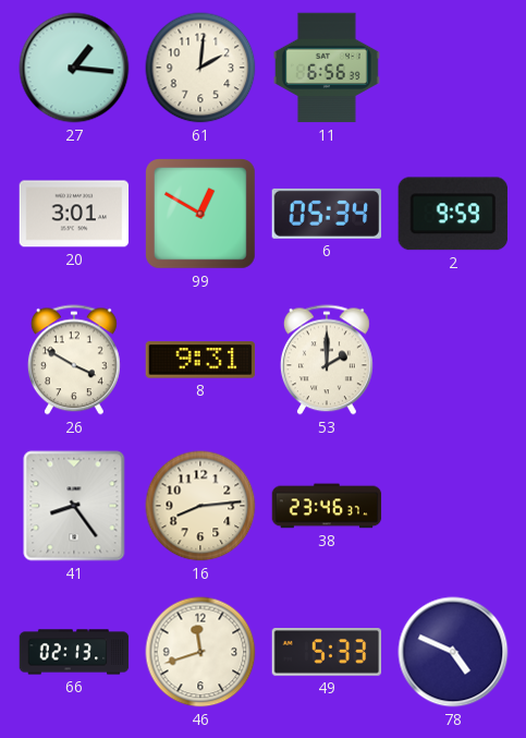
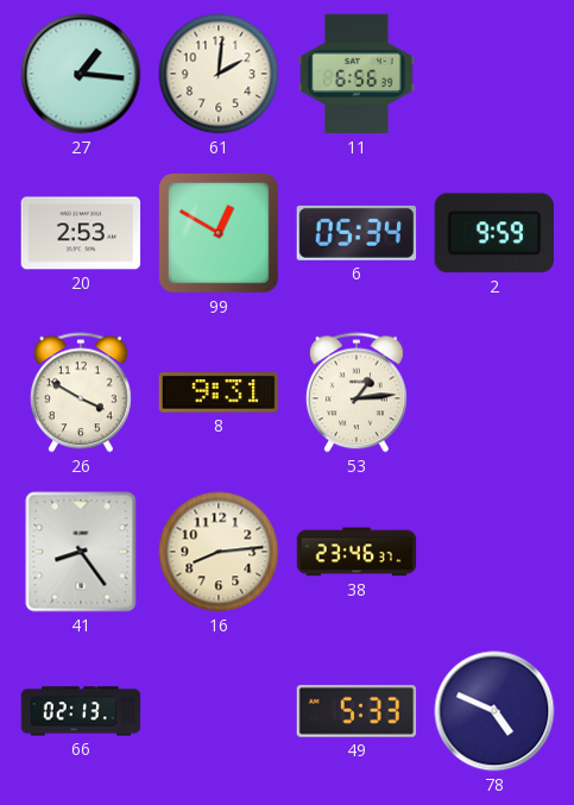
20: 3:01 -> 2:53 (81, 233)
53: 2:00 -> 1:14 (357, 392)
46: 11:42 -> none (200, 652)
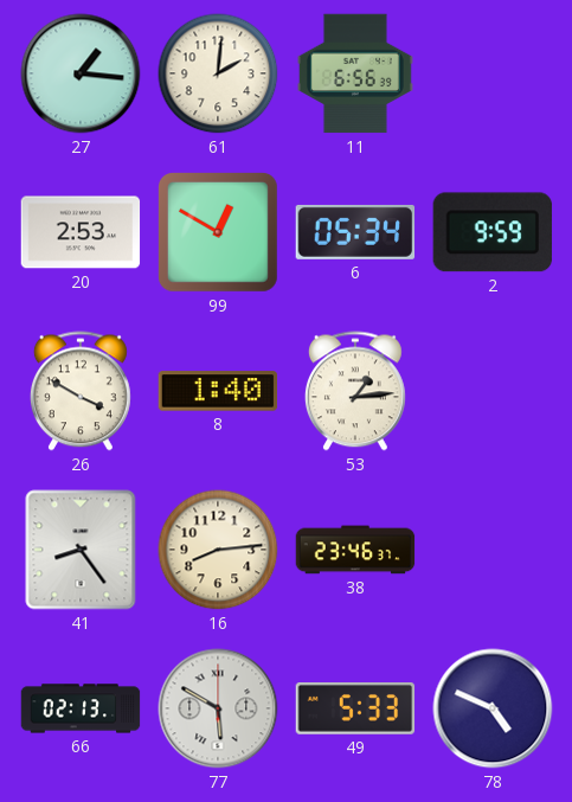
8: 9:31 -> 1:40 (218, 391)
77: none -> 5:50 (218, 708)
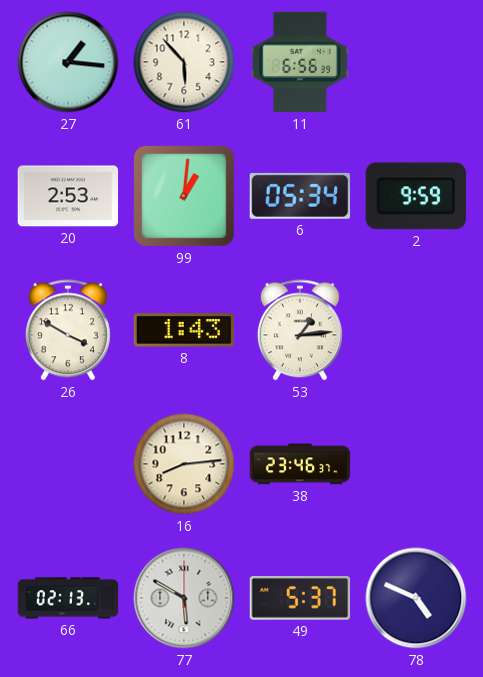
61: 2:01 -> 5:53 (184, 62)
99: 12:50 -> 1:01 (185, 197)
8: 1:40 -> 1:43 (184, 330)
41: 8:24 -> none (81, 550)
49: 5:33 -> 5:37 (300, 599)
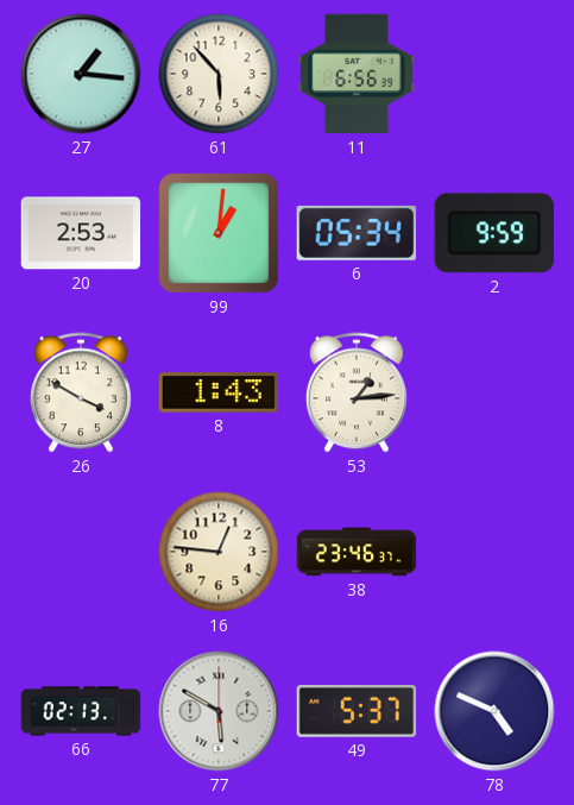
16: 8:14 -> 12:46 (219, 552)
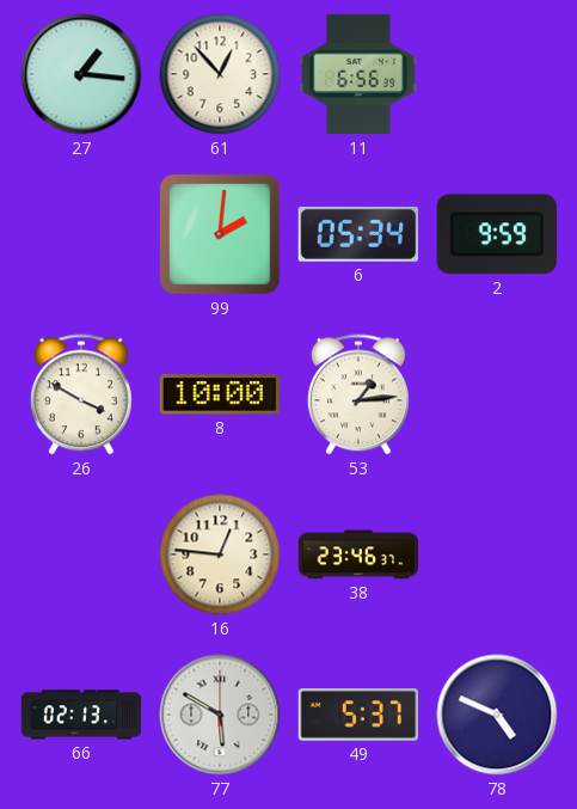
61: 5:53 -> 12:53 (220, 74)
20: 2:53 -> none (81, 233)
99: 1:01 -> 2:01 (221, 235)
8: 1:43 -> 10:00 (220, 394)
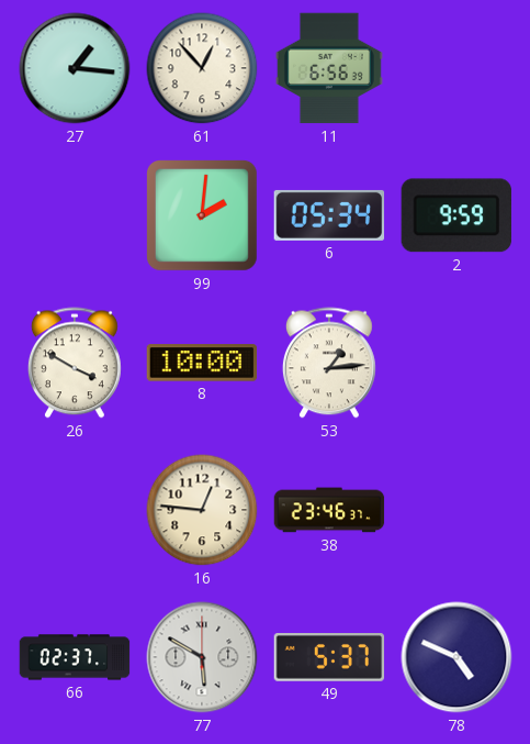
66: 02:13 -> 02:37 (75, 657)
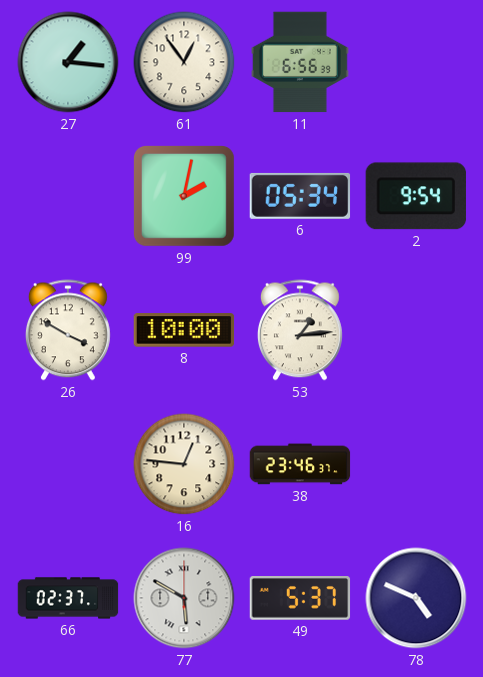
61: 12:53 -> 12:54 (184, 62)
99: 2:01 -> 2:02 (185, 197)
2: 9:59 -> 9:54 (416, 196)
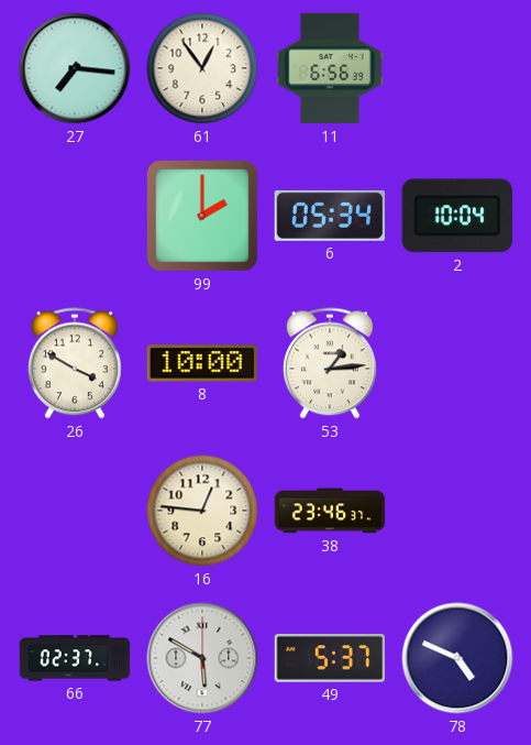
27: 1:16 -> 7:16 (75, 68)
99: 2:02 -> 2:00 (203, 217)
2: 9:54 -> 10:04 (457, 216)
